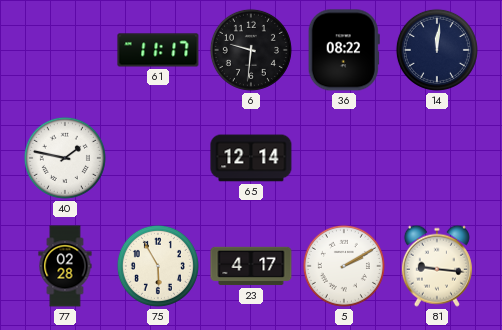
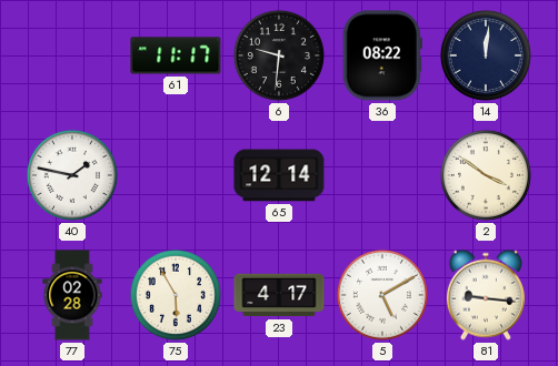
2: none -> 3:51 (486, 175)
5: 2:10 -> 5:10 (382, 295)
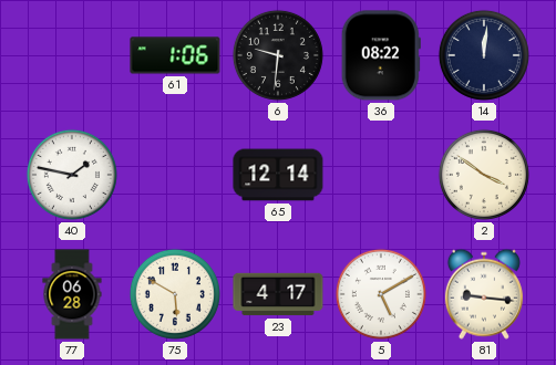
61: 11:17 -> 1:06 (175, 55)
77: 02:28 -> 06:28 (72, 294)
75: 5:55 -> 5:50 (175, 294)
